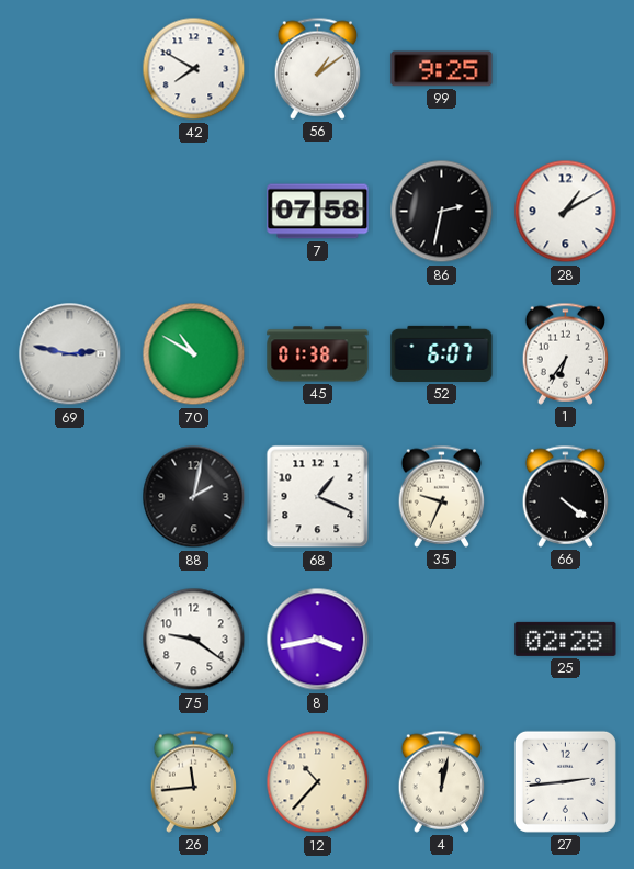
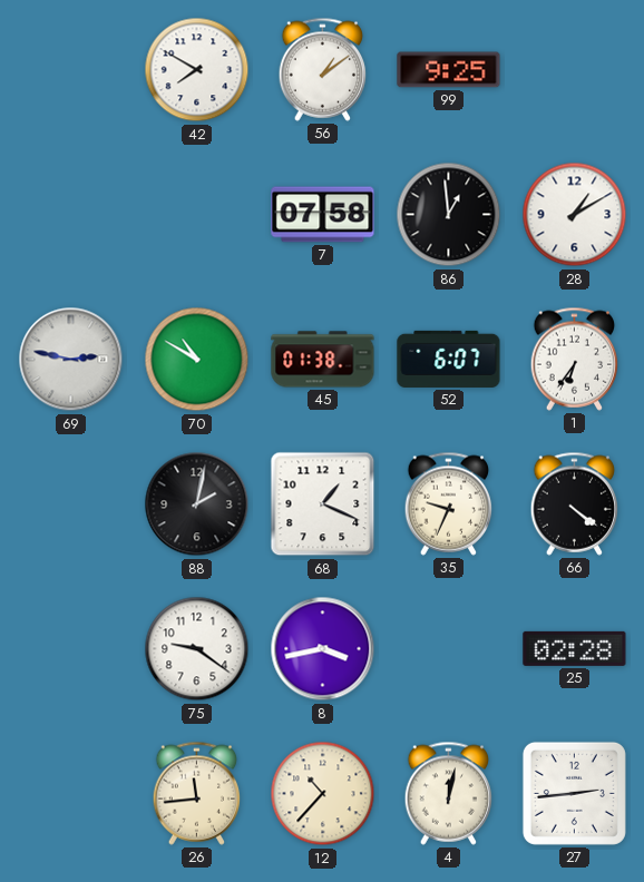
86: 2:32 -> 12:59 (449, 215)
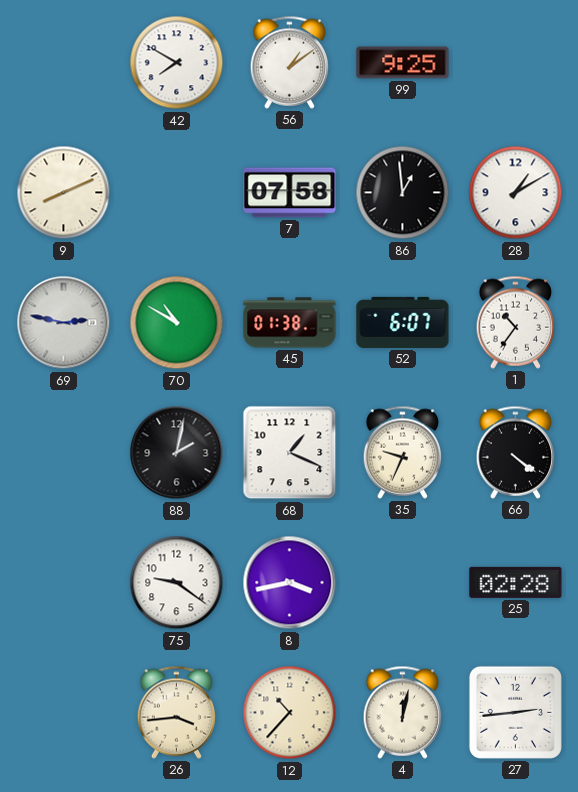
9: none -> 8:11 (64, 193)
1: 6:36 -> 10:36 (516, 322)
26: 11:44 -> 3:44 (177, 712)
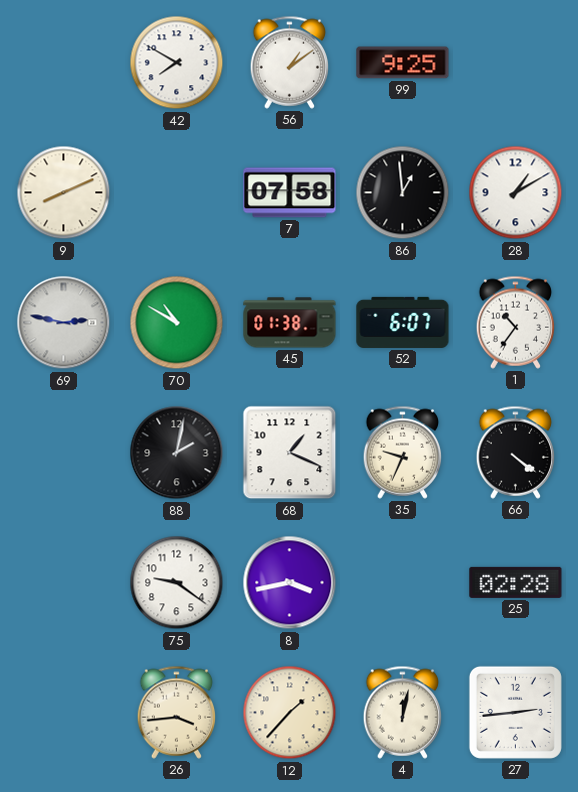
12: 10:37 -> 1:37 (290, 713)
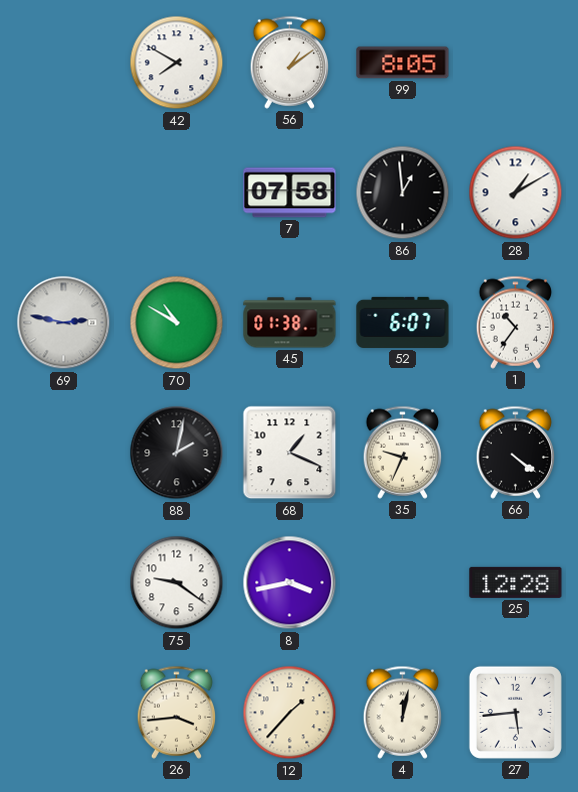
99: 9:25 -> 8:05 (403, 63)
9: 8:11 -> none (64, 193)
25: 02:28 -> 12:28 (516, 582)
27: 2:44 -> 5:44 (515, 712)
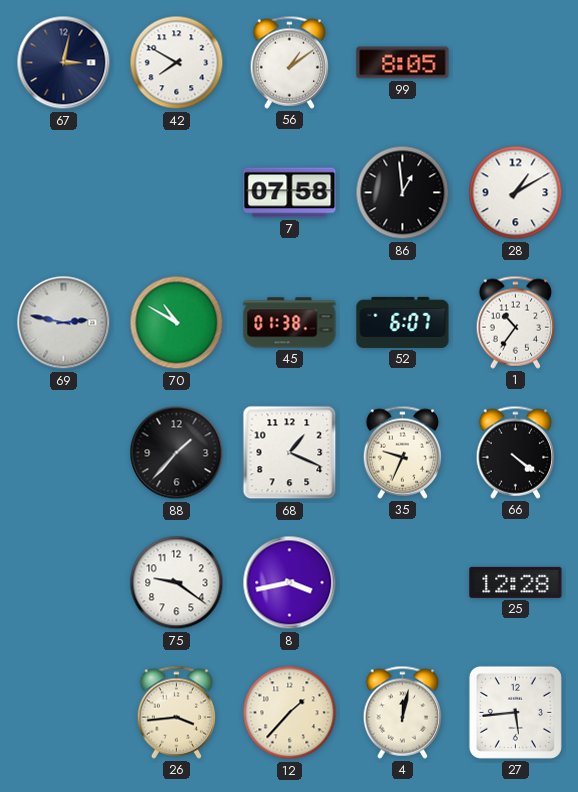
67: none -> 3:02 (64, 63)
88: 2:02 -> 1:37 (177, 453)
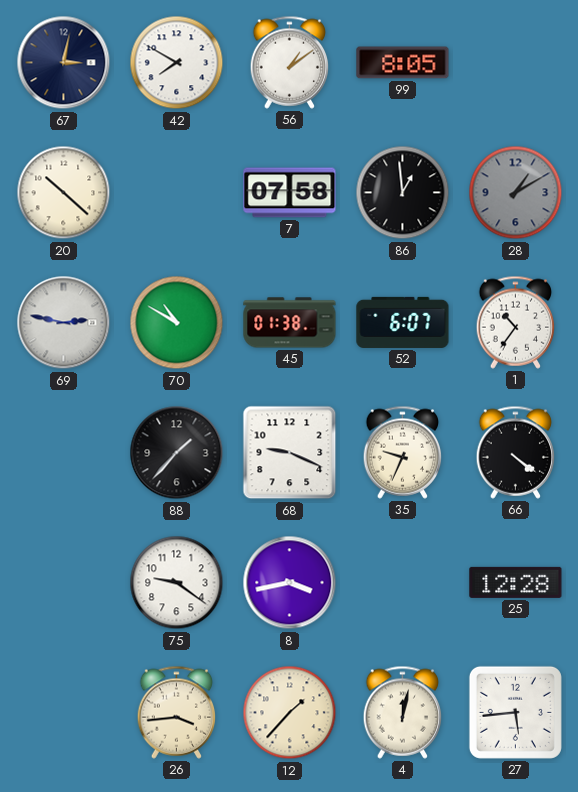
20: none -> 10:22 (64, 193)
28 dial: white -> grey (516, 193)
68: 1:19 -> 9:19 (290, 453)
